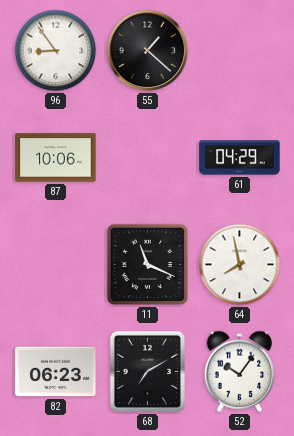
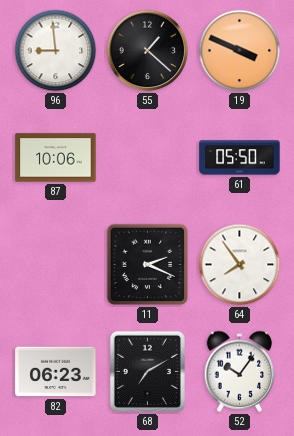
96: 8:54 -> 8:59 (56, 51)
19: none -> 3:49 (240, 51)
61: 04:29 -> 05:50 (240, 158)
11: 11:19 -> 2:19 (148, 265)
64: 7:58 -> 7:54 (240, 265)
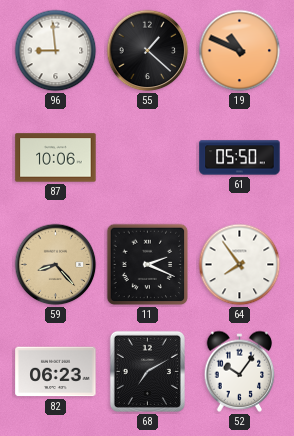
19: 3:49 -> 10:49 (240, 51)
59: none -> 8:23 (56, 265)
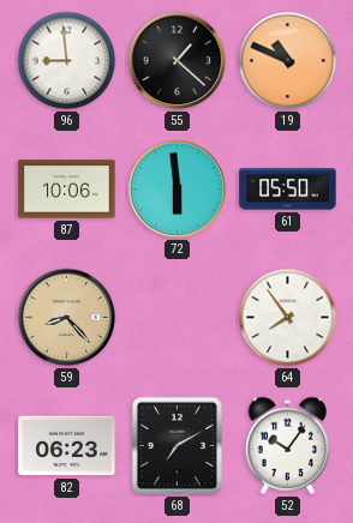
72: none -> 5:59 (178, 190)
11: 2:19 -> none (148, 265)
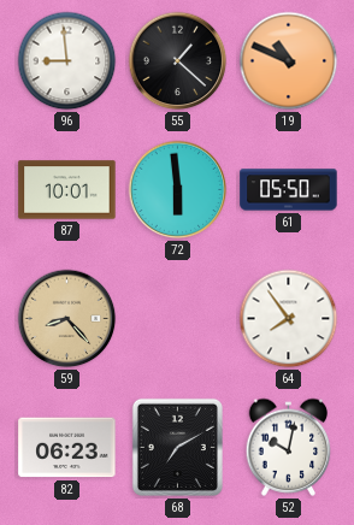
87: 10:06 -> 10:01 (67, 190)
52: 10:06 -> 10:02 (289, 447)
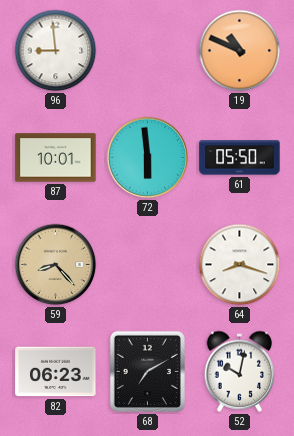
55: 1:22 -> none (178, 61)
64: 7:54 -> 8:18 (240, 265)
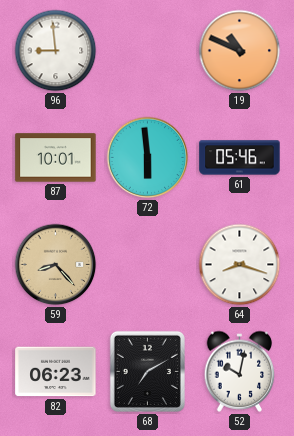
61: 05:50 -> 05:46 (240, 158)
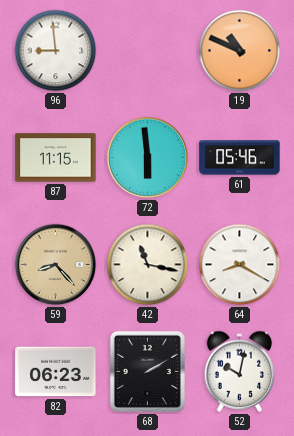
87: 10:01 -> 11:15 (56, 158)
42: none -> 11:17 (148, 265)
64: 8:18 -> 8:20 (240, 265)
68: 7:10 -> 2:10 (147, 371)
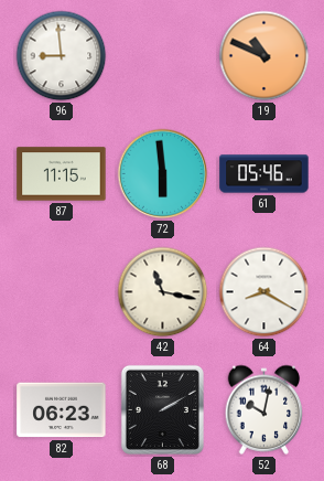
59: 8:23 -> none (56, 265)
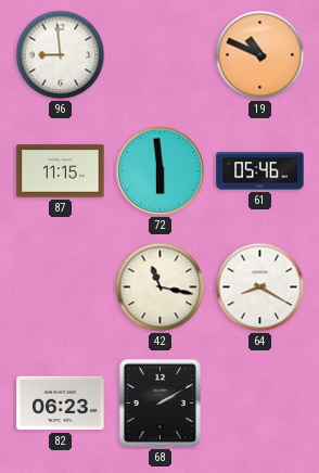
52: 10:02 -> none (264, 409)
